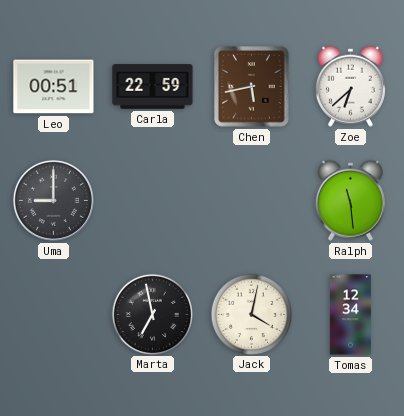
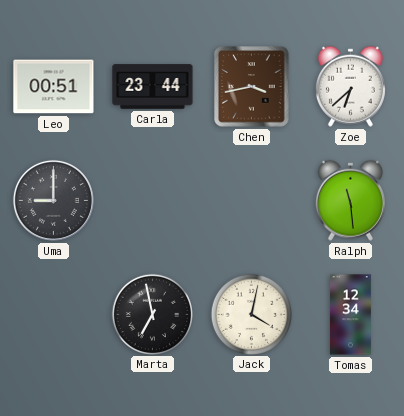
Carla: 22:59 -> 23:44 (153, 87)
Chen: 5:43 -> 3:43 (252, 87)
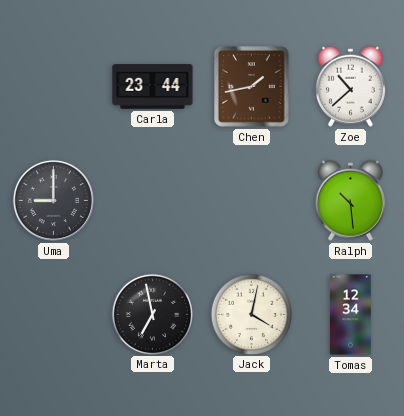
Leo: 00:51 -> none (54, 87)
Chen: 3:43 -> 1:43 (252, 87)
Zoe: 6:38 -> 10:38 (350, 86)
Ralph: 11:29 -> 10:29 (350, 200)
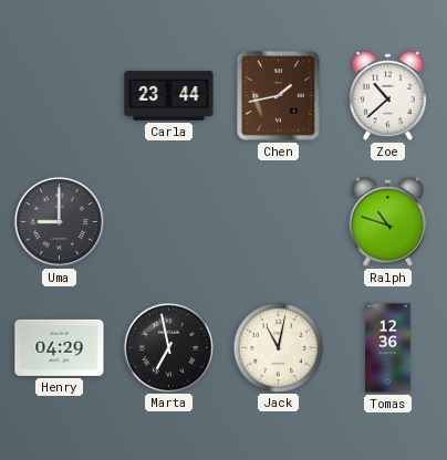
Ralph: 10:29 -> 10:48 (387, 221)
Henry: none -> 04:29 (60, 347)
Jack: 4:02 -> 11:02 (278, 347)
Tomas: 12:34 -> 12:36 (387, 348)
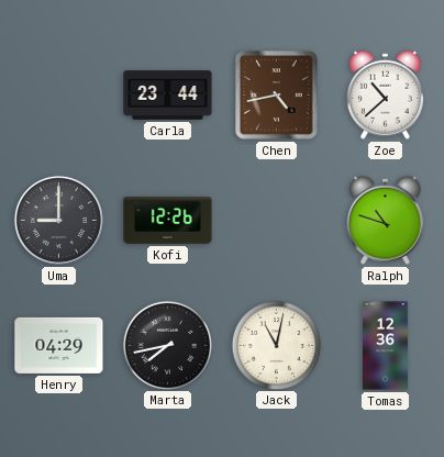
Chen: 1:43 -> 4:43 (277, 96)
Kofi: none -> 12:26 (168, 221)
Marta: 6:58 -> 7:43 (167, 345)
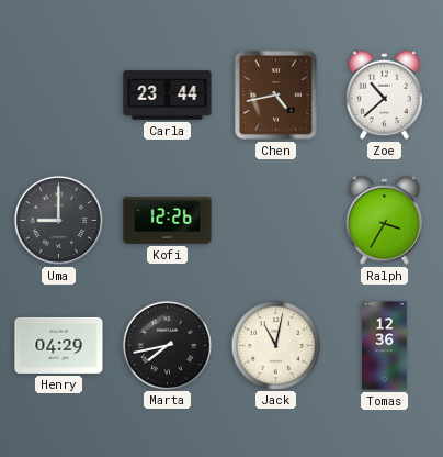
Ralph: 10:48 -> 3:35 (384, 220)
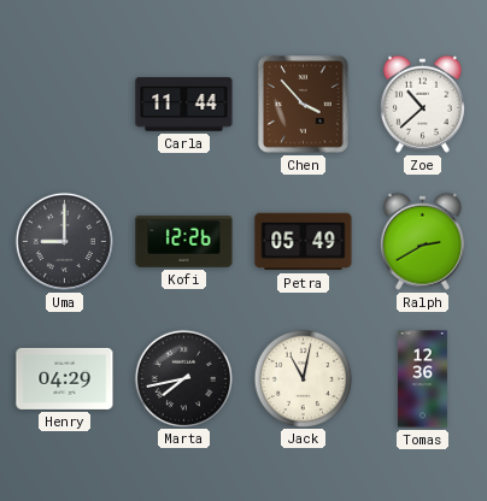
Carla: 23:44 -> 11:44 (184, 105)
Chen: 4:43 -> 3:53 (304, 105)
Petra: none -> 05:49 (304, 242)
Ralph: 3:35 -> 2:40 (422, 241)
